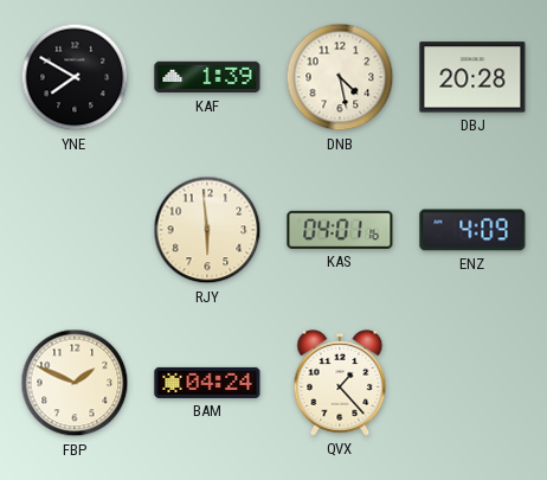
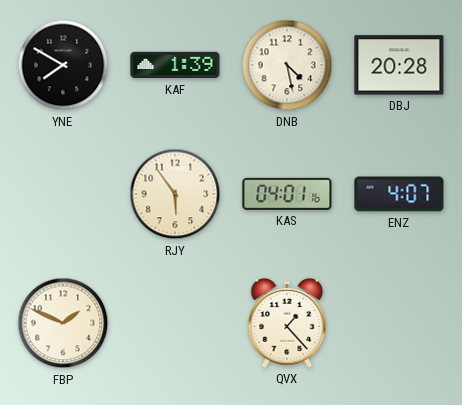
RJY: 5:59 -> 5:54 (175, 194)
ENZ: 4:09 -> 4:07 (399, 194)
BAM: 04:24 -> none (207, 383)
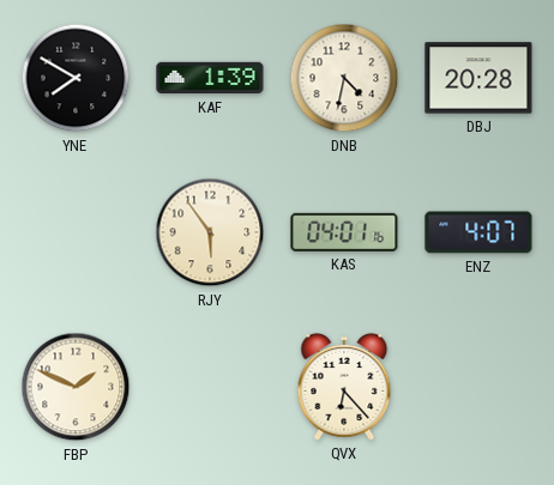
DNB: 4:28 -> 4:32 (344, 78)
QVX: 1:23 -> 6:23 (344, 387)
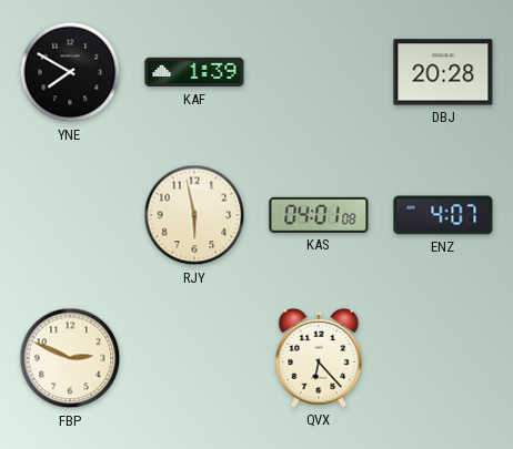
DNB: 4:32 -> none (344, 78)
RJY: 5:54 -> 5:58 (194, 215)
KAS: 04:01:16 -> 04:01:08 (319, 215)
FBP: 1:49 -> 2:49 (70, 358)
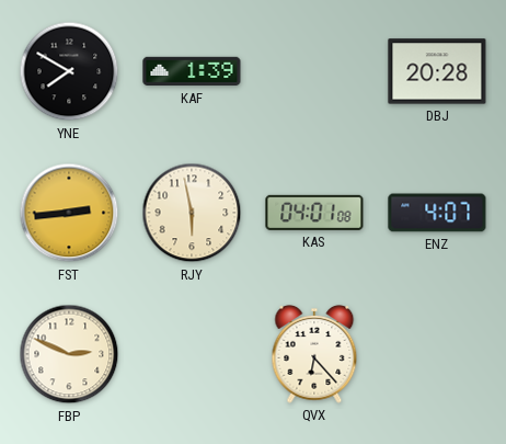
FST: none -> 2:44 (69, 213)
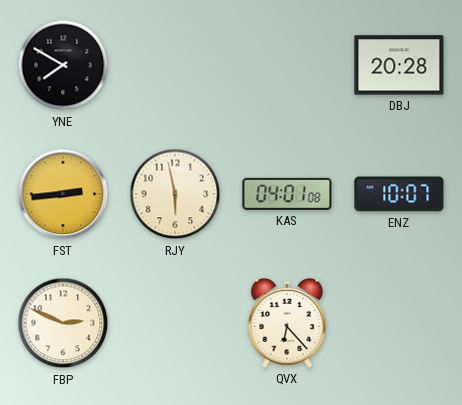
KAF: 1:39 -> none (192, 71)
ENZ: 4:07 -> 10:07 (399, 194)
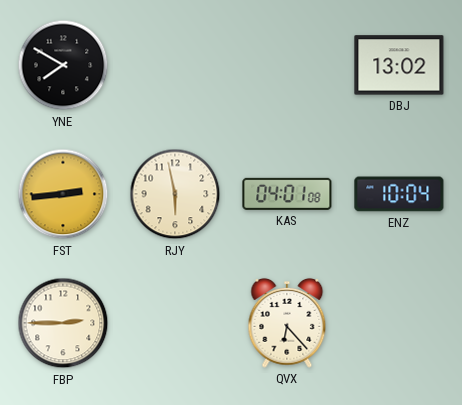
DBJ: 20:28 -> 13:02 (399, 65)
ENZ: 10:07 -> 10:04 (399, 194)
FBP: 2:49 -> 2:45 (63, 323)
